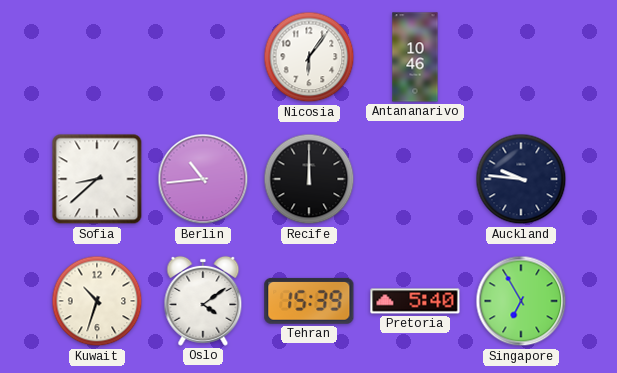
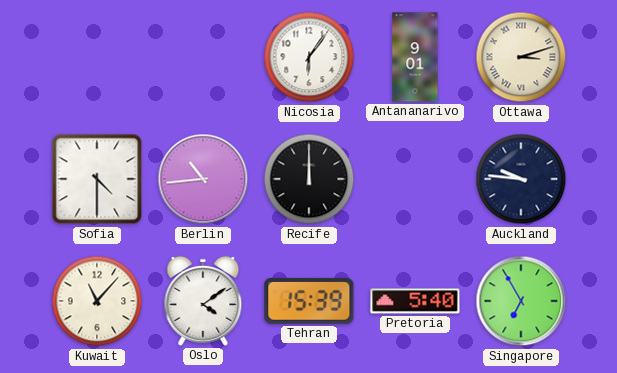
Antananarivo: 10:46 -> 9:01 (415, 57)
Ottawa: none -> 3:12 (521, 57)
Sofia: 8:38 -> 4:30 (97, 179)
Kuwait: 10:33 -> 11:07 (97, 301)
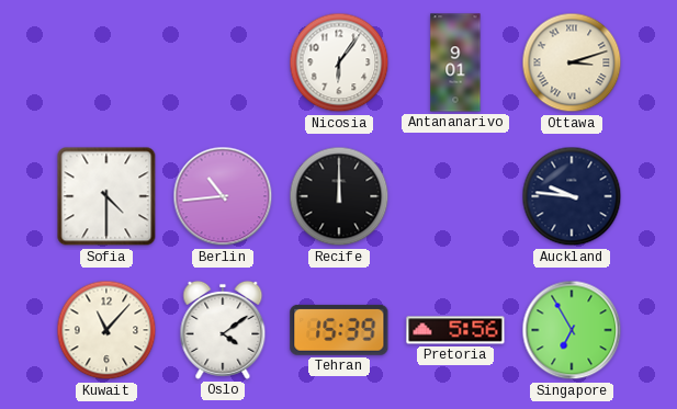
Pretoria: 5:40 -> 5:56 (455, 330)
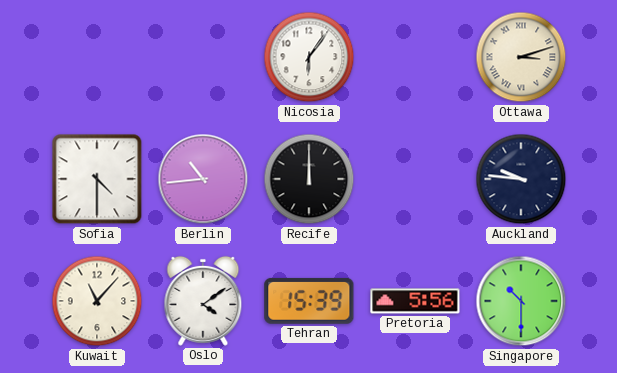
Antananarivo: 9:01 -> none (455, 63)
Singapore: 6:55 -> 10:30 (521, 301)
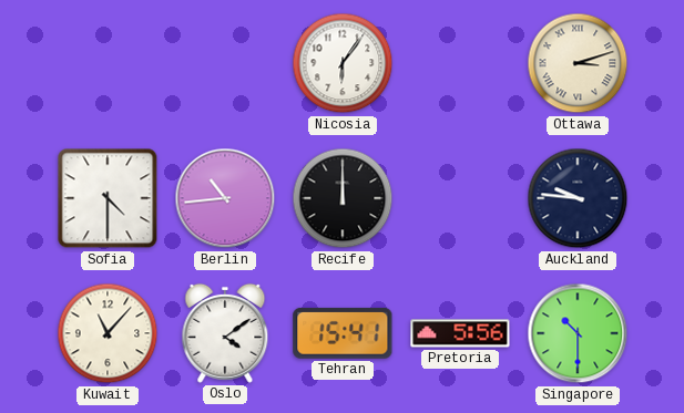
Tehran: 15:39 -> 15:41 (343, 333)
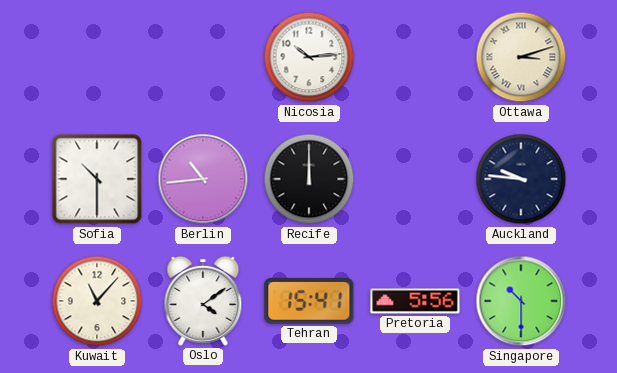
Nicosia: 6:06 -> 10:14 (309, 57)
Sofia: 4:30 -> 10:30 (97, 179)
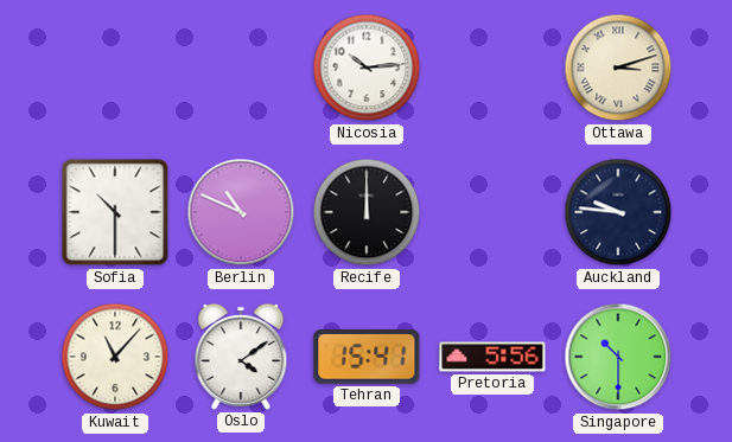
Berlin: 10:44 -> 10:49 (241, 212)
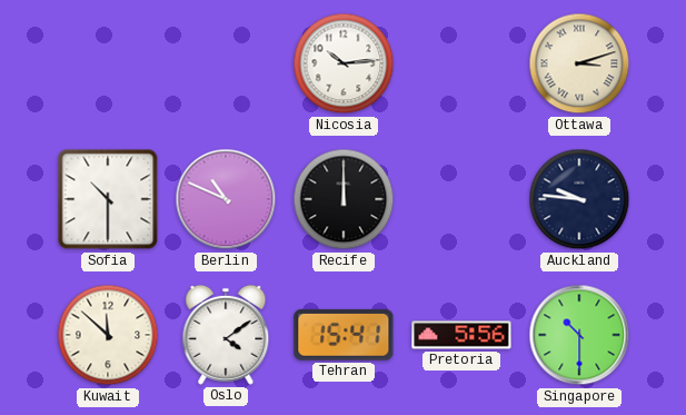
Kuwait: 11:07 -> 11:52 (108, 335)
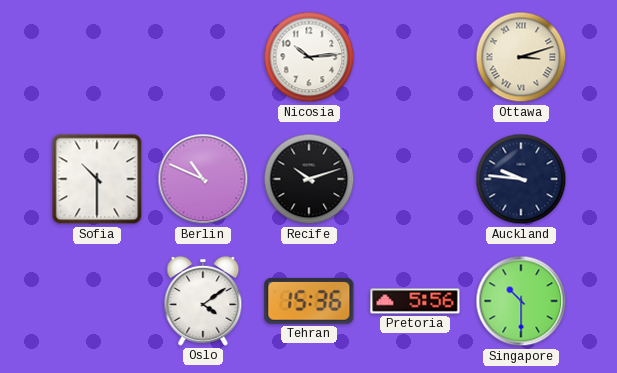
Recife: 12:00 -> 10:12 (309, 179)
Kuwait: 11:52 -> none (108, 335)
Tehran: 15:41 -> 15:36 (309, 301)
